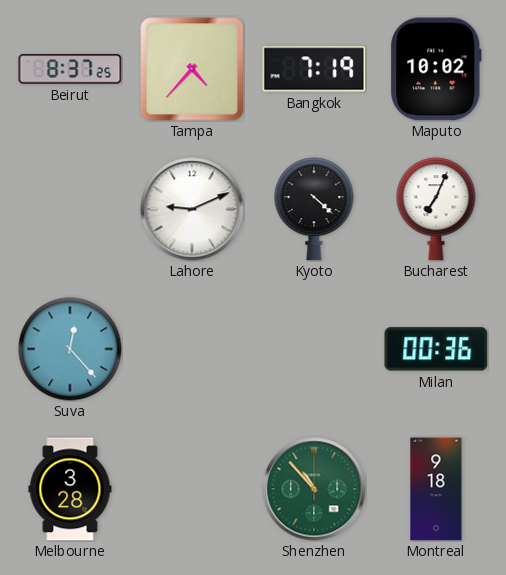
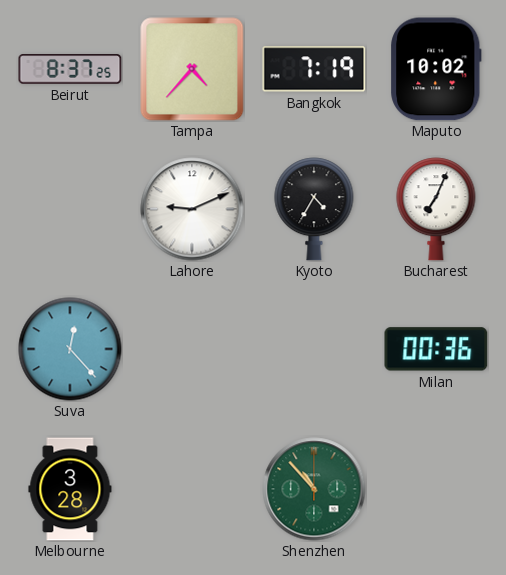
Kyoto: 4:22 -> 4:35 (314, 209)
Montreal: 9:18 -> none (436, 489)
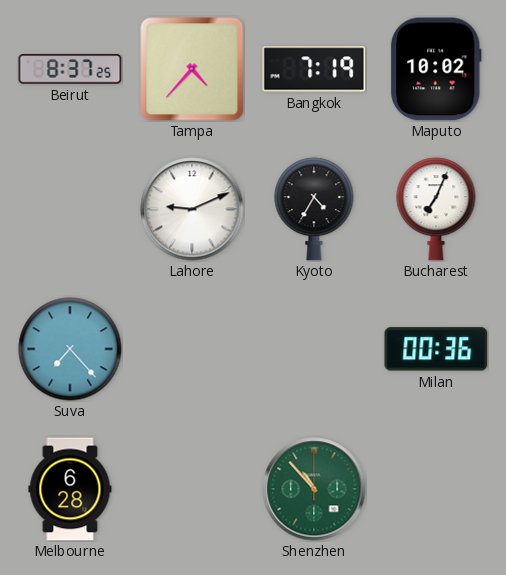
Suva: 12:23 -> 7:23 (70, 349)
Melbourne: 3:28 -> 6:28 (70, 489)
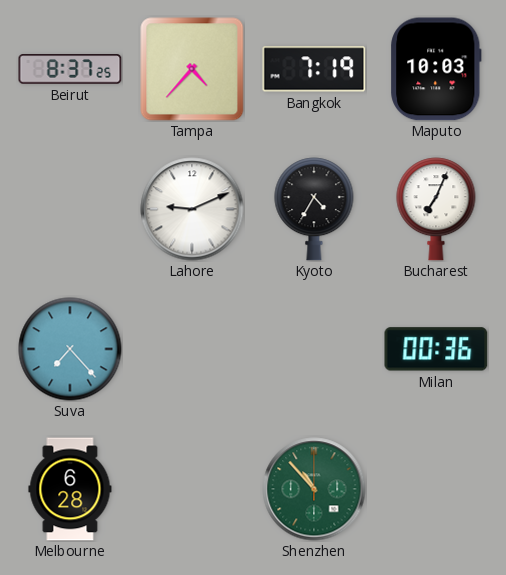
Maputo: 10:02 -> 10:03 (436, 69)
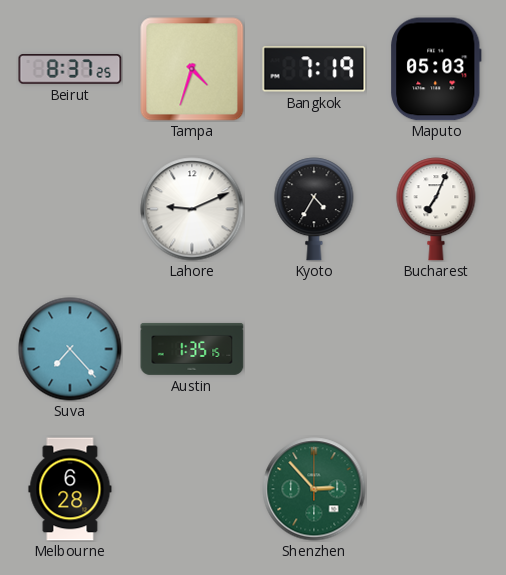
Tampa: 4:37 -> 4:33 (192, 69)
Maputo: 10:03 -> 05:03 (436, 69)
Austin: none -> 1:35 (192, 349)
Milan: 00:36 -> none (436, 349)
Shenzhen: 10:53 -> 2:53 (314, 489)
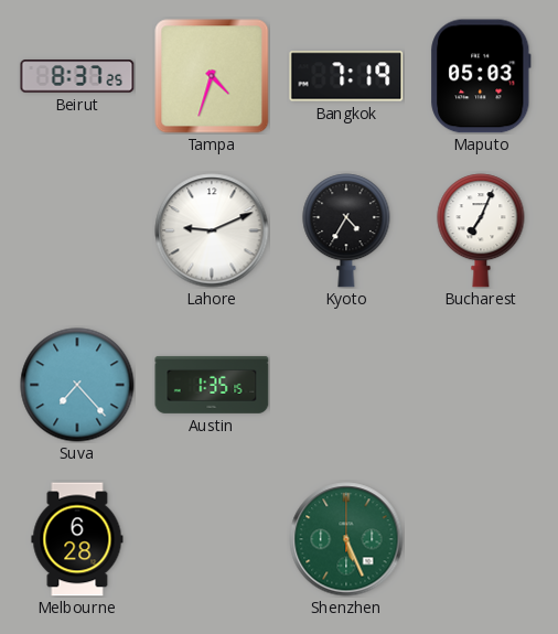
Shenzhen: 2:53 -> 5:26 (346, 539)
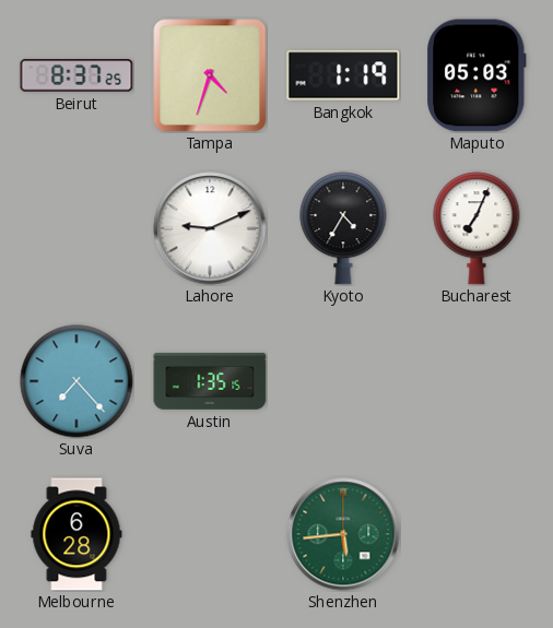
Bangkok: 7:19 -> 1:19 (343, 75)
Shenzhen: 5:26 -> 5:44 (343, 534)
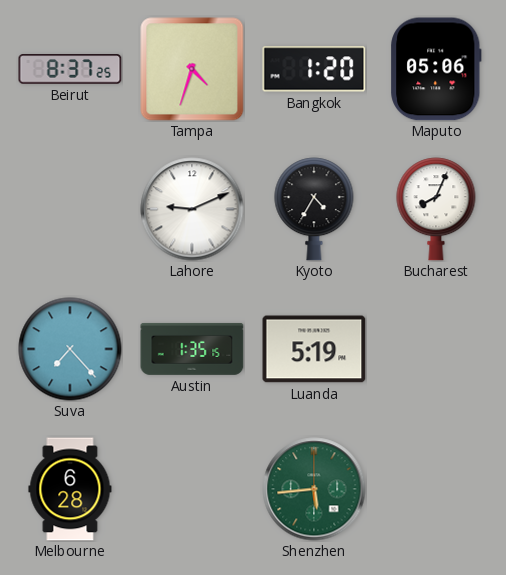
Bangkok: 1:19 -> 1:20 (314, 69)
Maputo: 05:03 -> 05:06 (436, 69)
Bucharest: 7:04 -> 8:04 (436, 209)
Luanda: none -> 5:19 (314, 349)
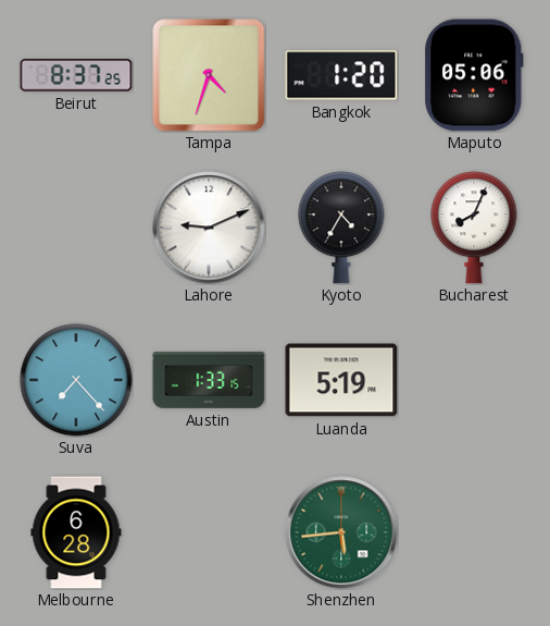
Austin: 1:35 -> 1:33 (209, 380)
